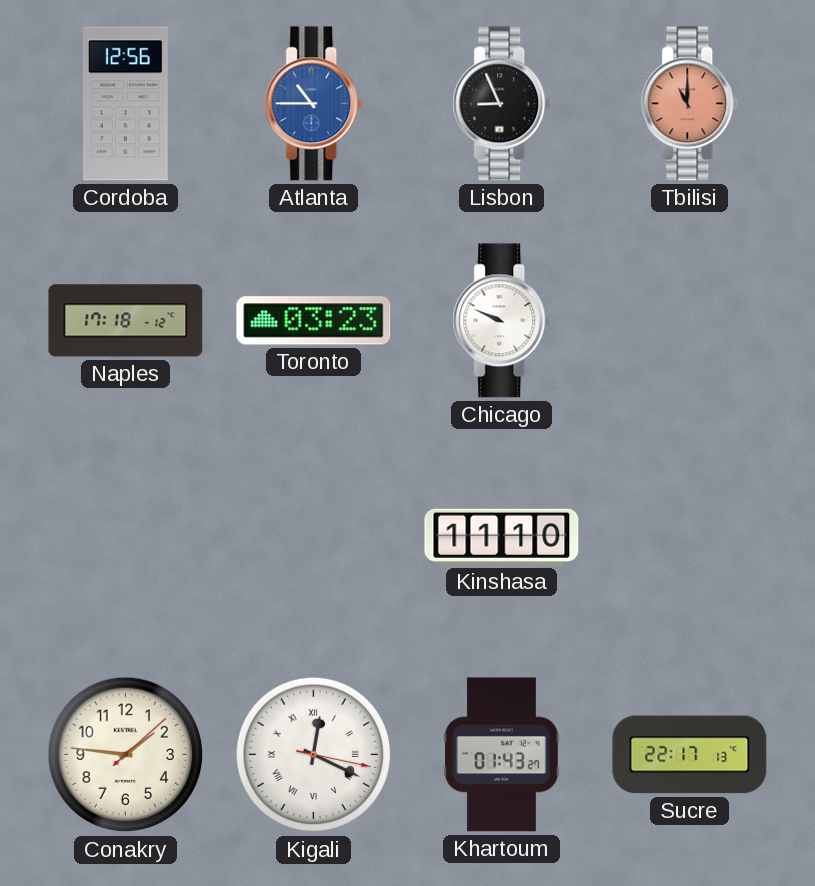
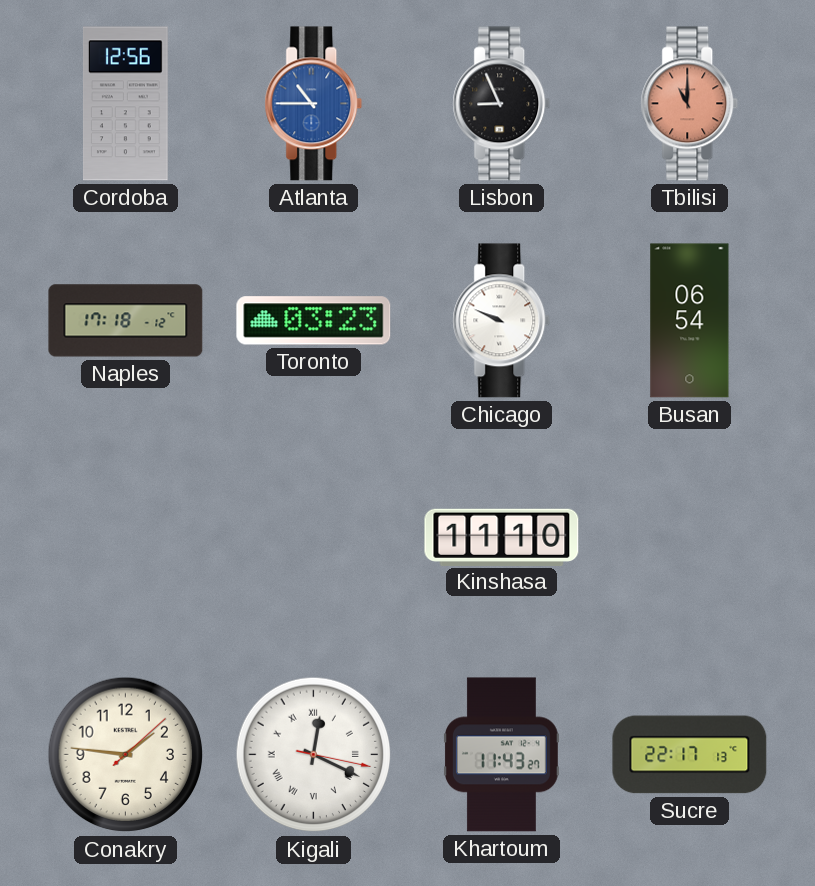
Busan: none -> 06:54 (690, 321)
Khartoum: 01:43 -> 11:43 (501, 755)
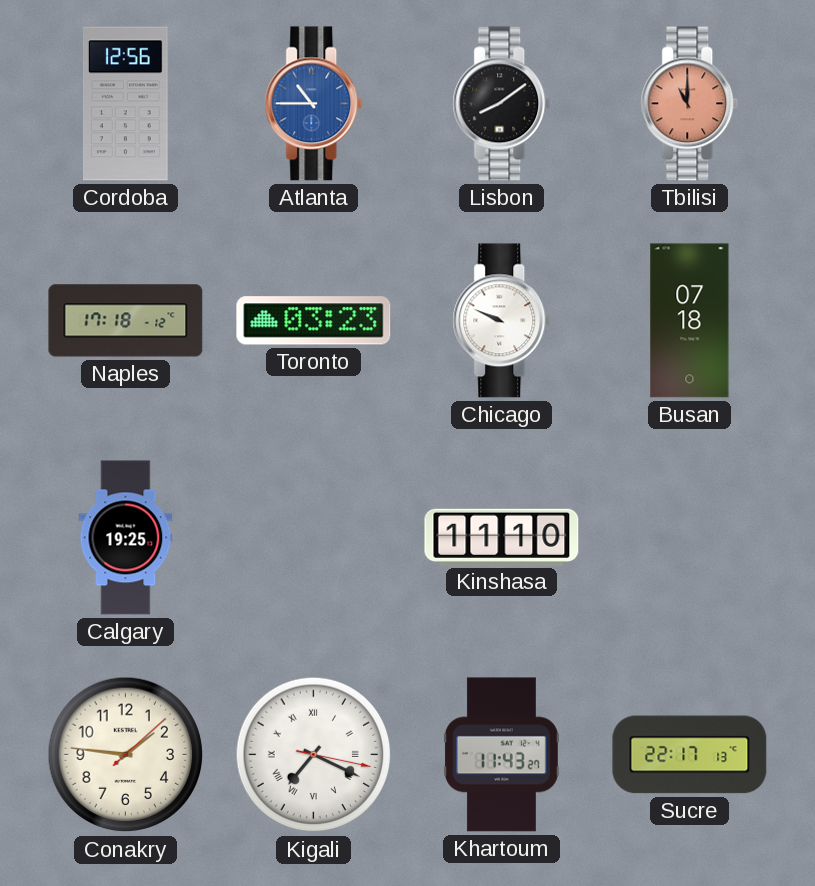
Lisbon: 8:56 -> 8:09 (502, 104)
Busan: 06:54 -> 07:18 (690, 321)
Calgary: none -> 19:25 (126, 538)
Kigali: 12:19 -> 7:19 (314, 755)
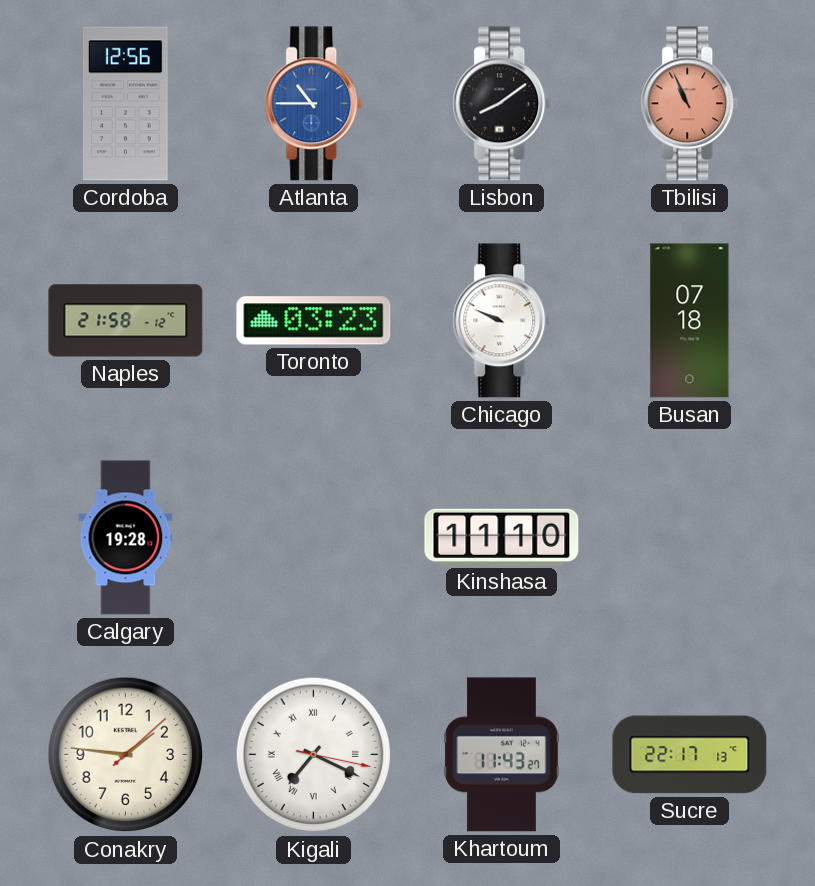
Tbilisi: 11:00 -> 10:56 (690, 104)
Naples: 17:18 -> 21:58 (126, 321)
Calgary: 19:25 -> 19:28 (126, 538)
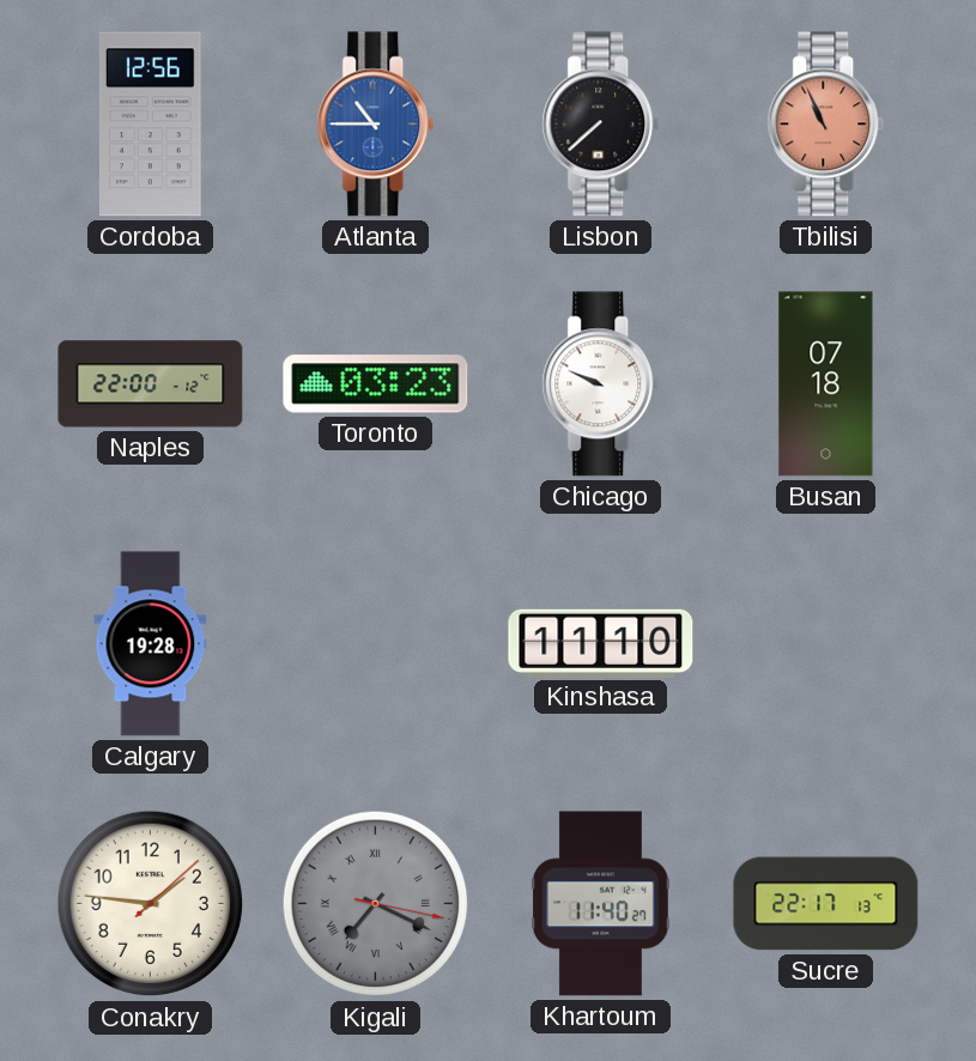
Lisbon: 8:09 -> 7:38 (601, 125)
Naples: 21:58 -> 22:00 (151, 384)
Kigali dial: white -> grey (376, 904)
Khartoum: 11:43 -> 11:40 (600, 904)
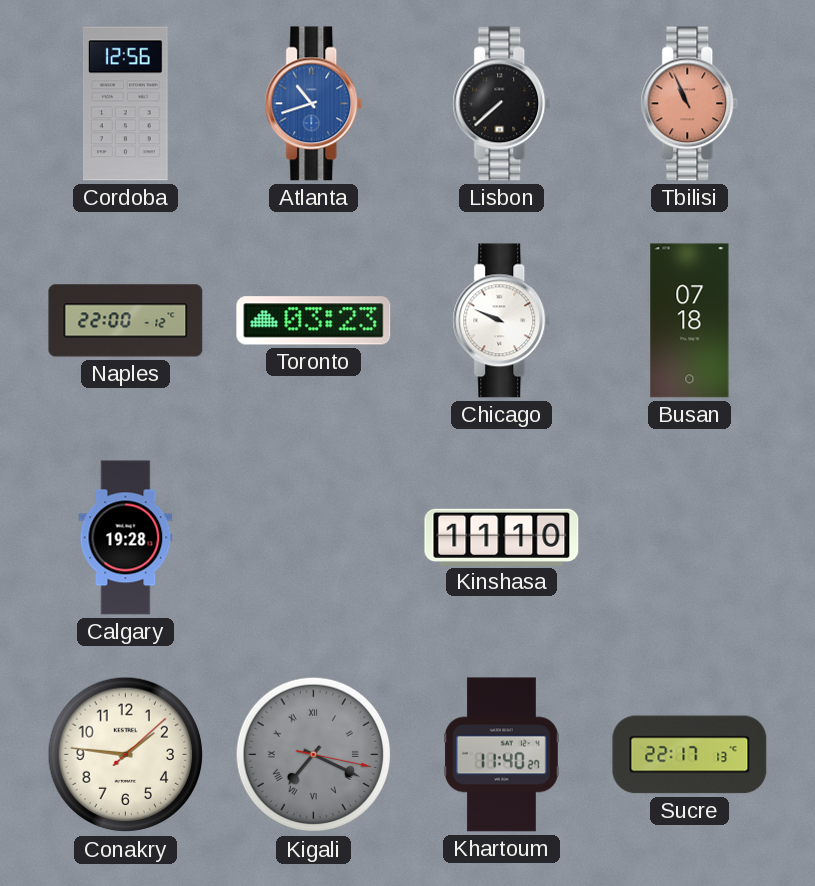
Atlanta: 10:45 -> 10:42 (314, 104)
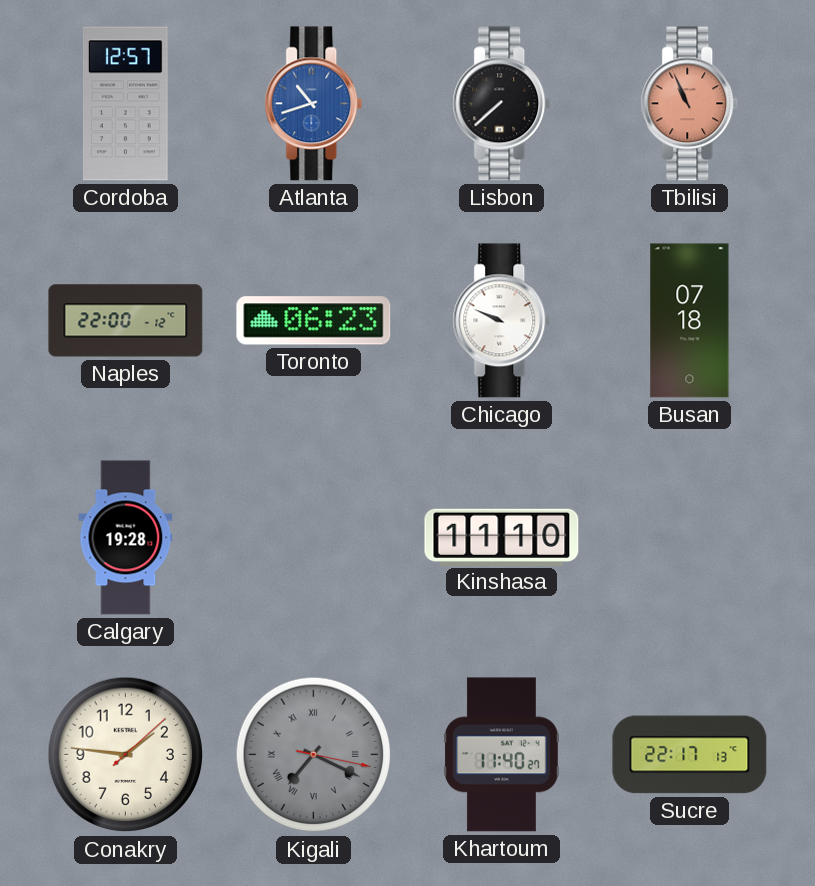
Cordoba: 12:56 -> 12:57 (125, 104)
Toronto: 03:23 -> 06:23 (314, 321)
